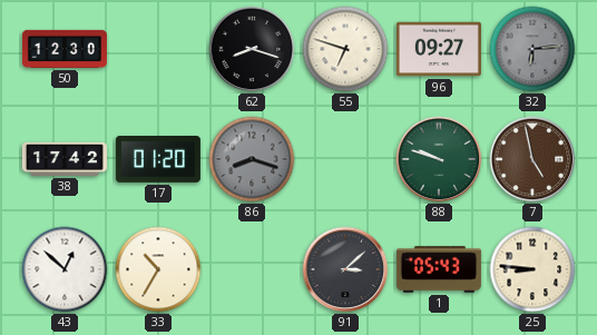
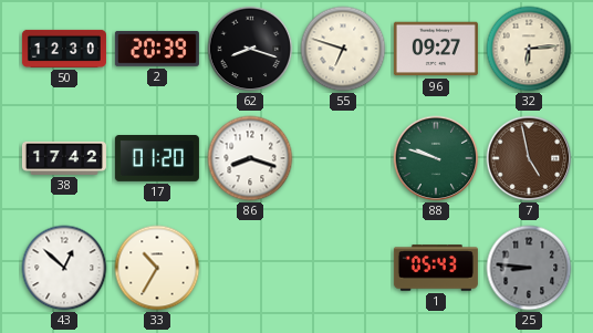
2: none -> 20:39 (157, 49)
32 dial: grey -> cream (529, 49)
86 dial: grey -> white (250, 158)
91: 3:08 -> none (345, 269)
25 dial: cream -> grey (529, 268)
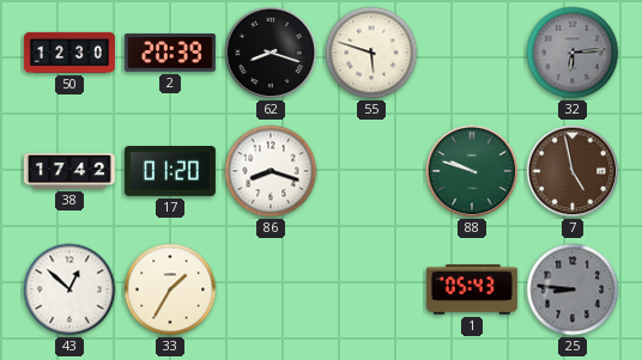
55: 6:48 -> 5:48 (371, 53)
96: 09:27 -> none (436, 49)
32 dial: cream -> grey (573, 53)
33: 10:35 -> 1:35 (170, 289)
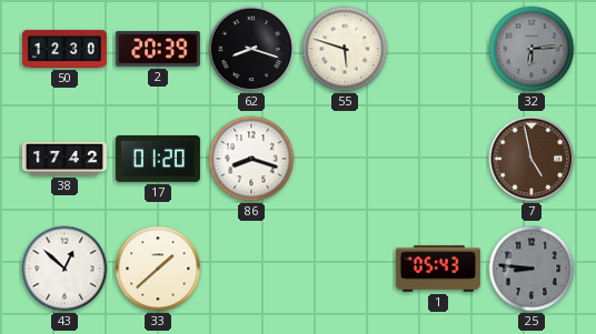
88: 9:48 -> none (472, 171)
33: 1:35 -> 1:38 (158, 269)
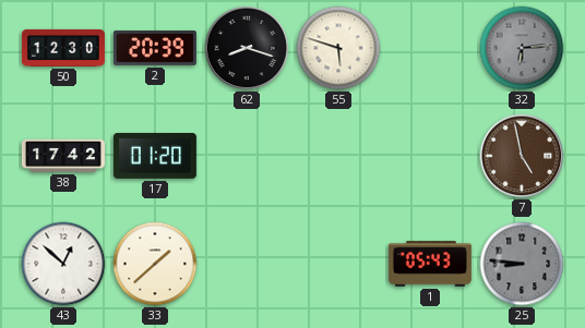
86: 8:18 -> none (251, 159)
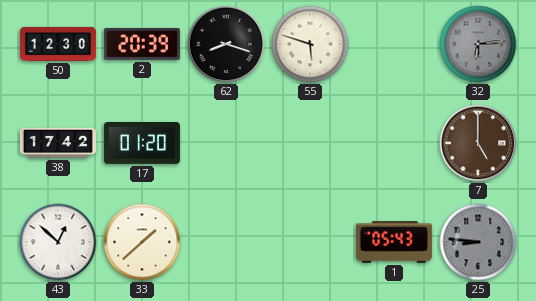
7: 4:58 -> 5:00 (478, 143)
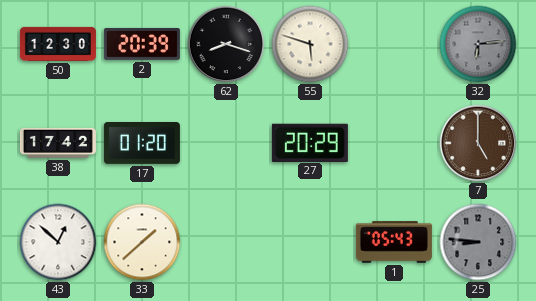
27: none -> 20:29 (310, 142)
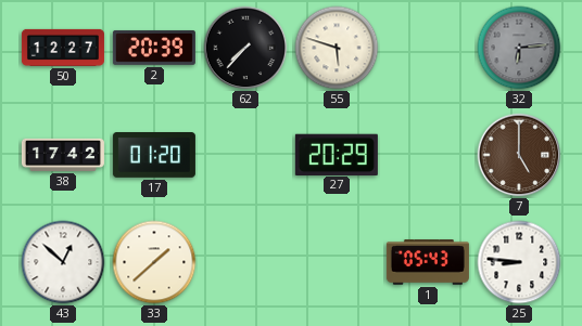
50: 12:30 -> 12:27 (63, 48)
62: 8:18 -> 7:37 (245, 48)
25 dial: grey -> white (519, 262)
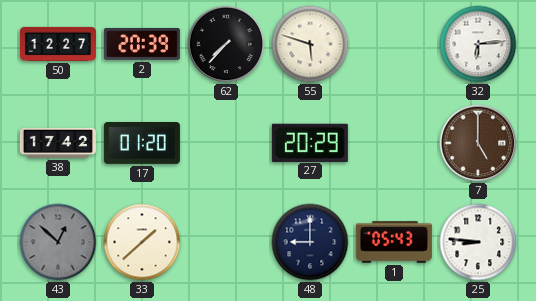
32 dial: grey -> white (478, 44)
43 dial: white -> grey (58, 242)
48: none -> 9:00 (310, 242)
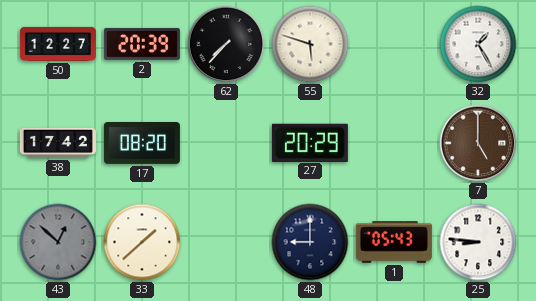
32: 6:14 -> 1:25 (478, 44)
17: 01:20 -> 08:20 (142, 144)
